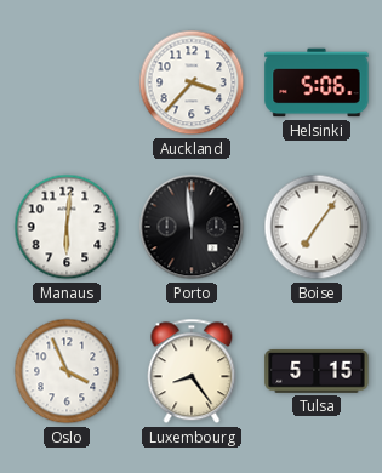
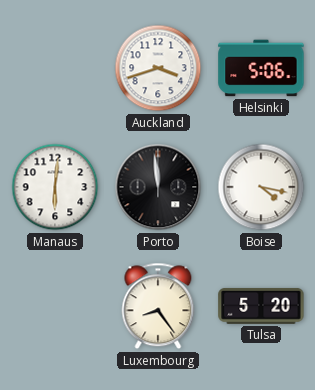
Auckland: 3:37 -> 3:42 (158, 68)
Boise: 7:06 -> 4:17 (261, 187)
Oslo: 3:56 -> none (67, 371)
Tulsa: 5:15 -> 5:20 (261, 306)
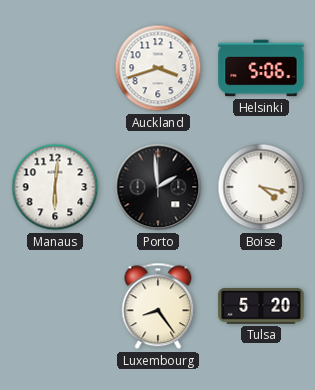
Porto: 11:59 -> 1:59 (158, 187)
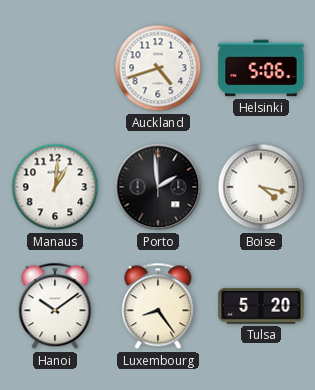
Auckland: 3:42 -> 4:42 (158, 68)
Manaus: 6:01 -> 1:01 (55, 187)
Hanoi: none -> 10:09 (55, 306)
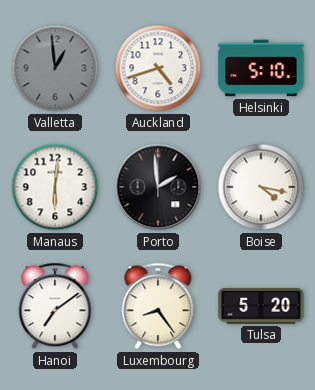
Valletta: none -> 12:59 (55, 68)
Helsinki: 5:06 -> 5:10 (261, 68)
Manaus: 1:01 -> 6:01 (55, 187)
Hanoi: 10:09 -> 7:09 (55, 306)
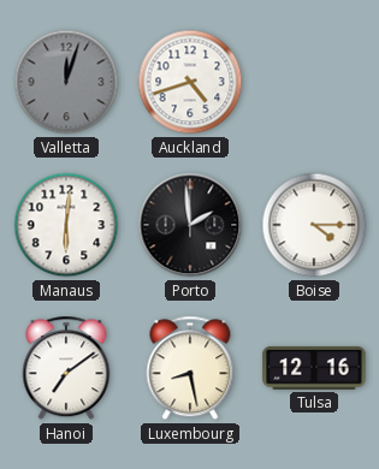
Valletta: 12:59 -> 12:03 (66, 82)
Helsinki: 5:10 -> none (261, 68)
Boise: 4:17 -> 4:15 (314, 225)
Luxembourg: 8:24 -> 8:28 (190, 368)
Tulsa: 5:20 -> 12:16 (314, 368)
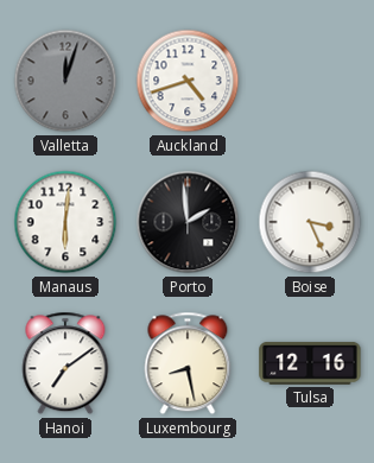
Boise: 4:15 -> 3:26 (310, 222)
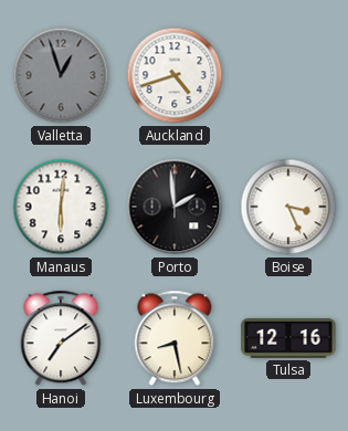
Valletta: 12:03 -> 12:57 (61, 75)
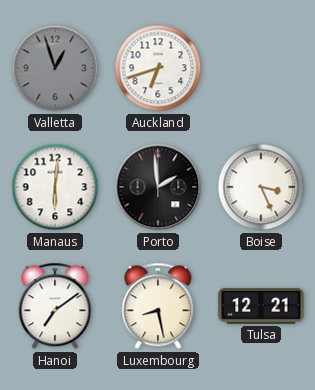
Auckland: 4:42 -> 6:42 (158, 68)
Tulsa: 12:16 -> 12:21 (261, 306)
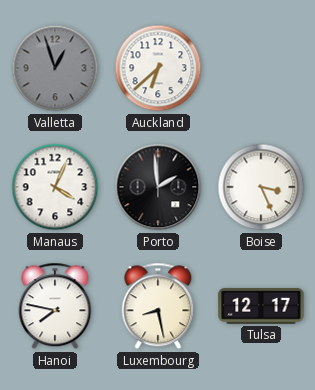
Auckland: 6:42 -> 6:38 (158, 68)
Manaus: 6:01 -> 4:04 (55, 187)
Hanoi: 7:09 -> 7:47 (55, 306)
Tulsa: 12:21 -> 12:17 (261, 306)
